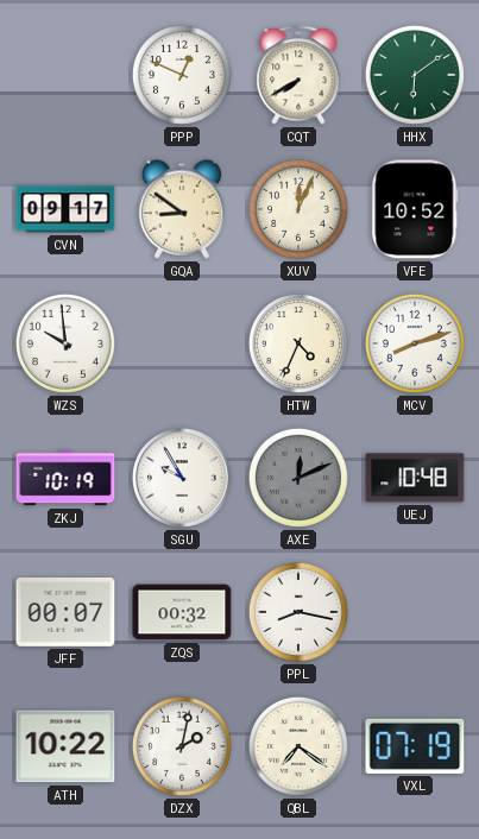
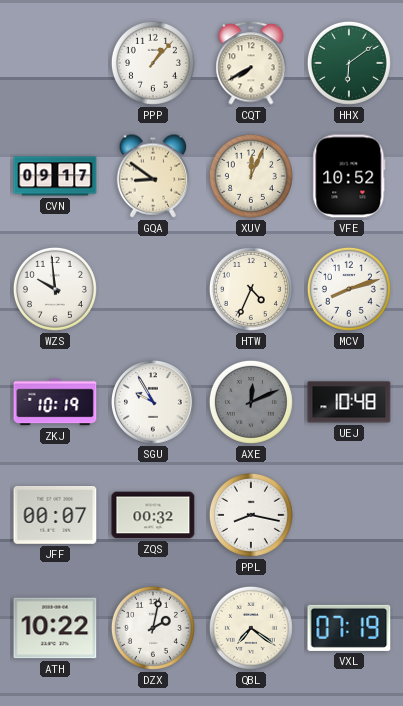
PPP: 12:49 -> 1:07 (153, 63)
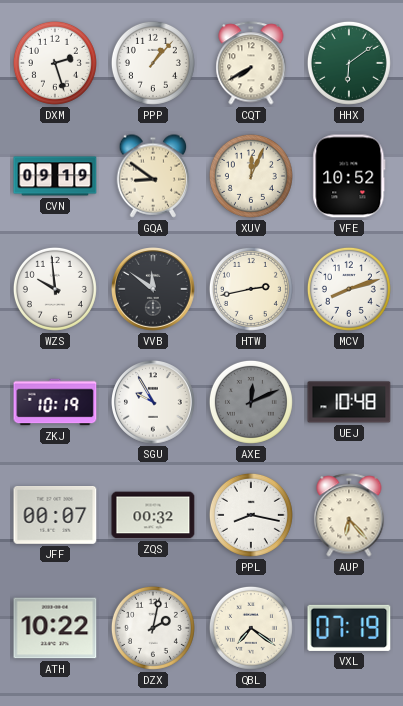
DXM: none -> 2:27 (55, 63)
CVN: 09:17 -> 09:19 (55, 176)
VVB: none -> 11:51 (154, 290)
HTW: 4:34 -> 2:43 (251, 289)
AUP: none -> 6:23 (349, 515)
